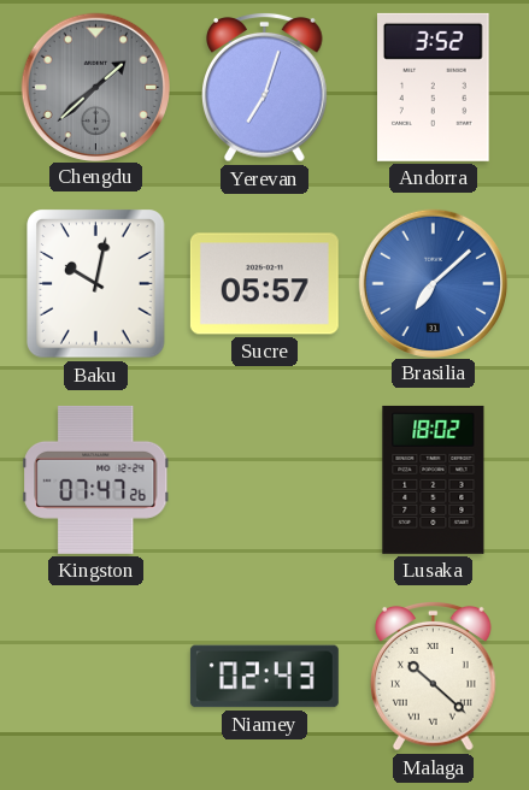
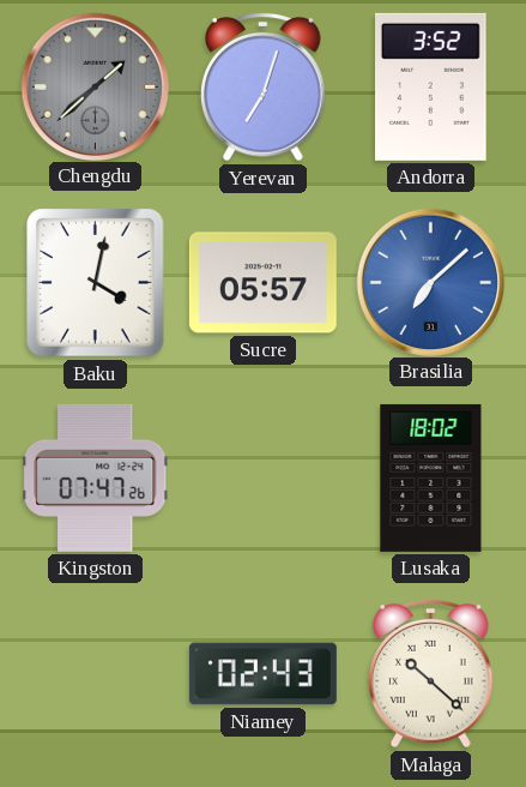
Baku: 10:02 -> 4:02 (96, 283)
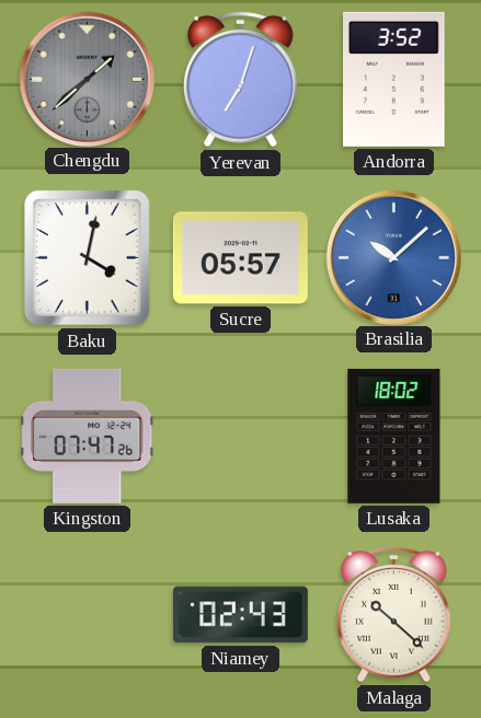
Brasilia: 7:08 -> 10:08 (393, 257)
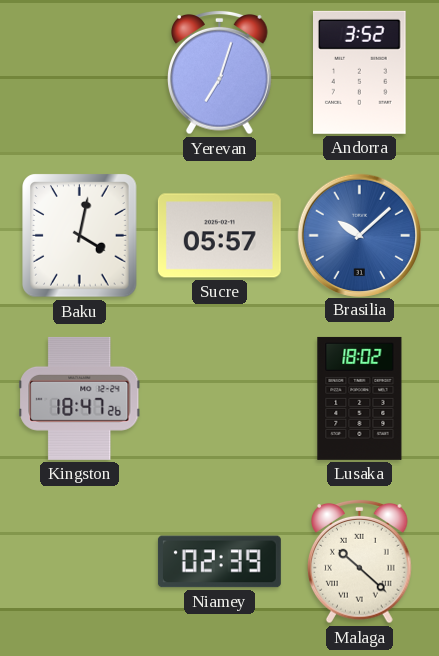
Chengdu: 1:38 -> none (87, 79)
Kingston: 07:47 -> 18:47 (80, 398)
Niamey: 02:43 -> 02:39 (219, 562)
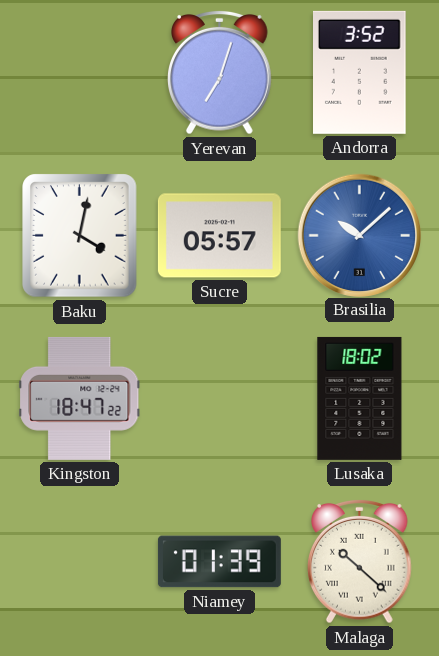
Kingston: 18:47:26 -> 18:47:22 (80, 398)
Niamey: 02:39 -> 01:39 (219, 562)
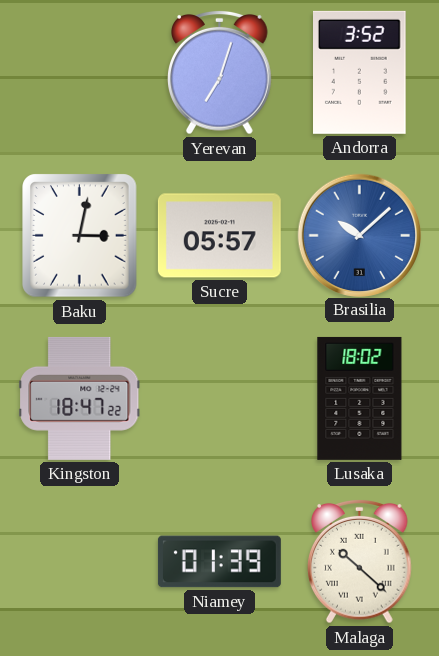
Baku: 4:02 -> 3:02 (80, 236)
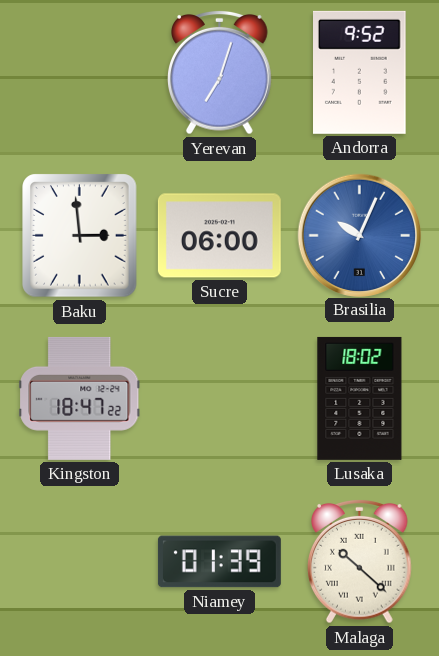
Andorra: 3:52 -> 9:52 (360, 72)
Baku: 3:02 -> 2:59 (80, 236)
Sucre: 05:57 -> 06:00 (219, 236)
Brasilia: 10:08 -> 10:04 (359, 235)
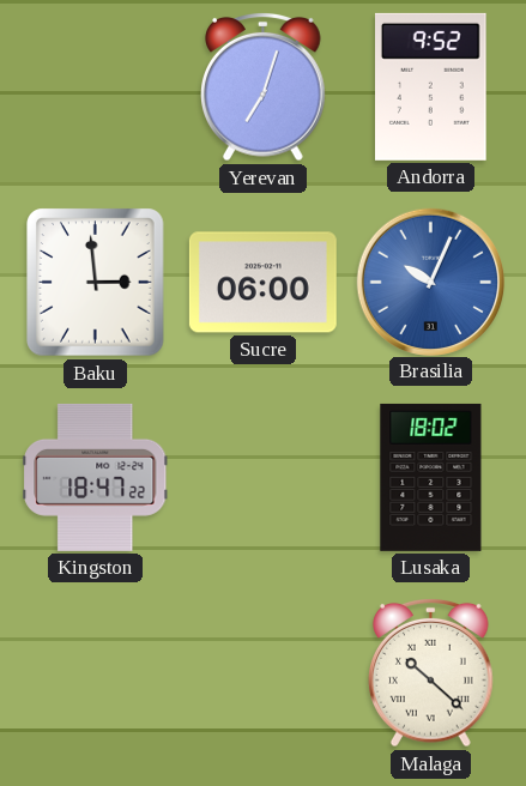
Niamey: 01:39 -> none (219, 562)
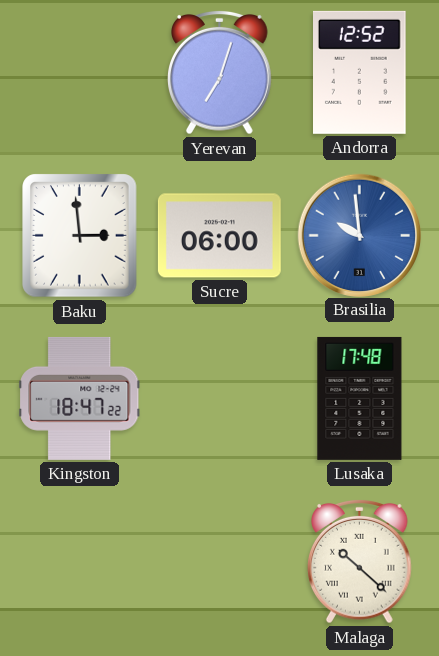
Andorra: 9:52 -> 12:52 (360, 72)
Brasilia: 10:04 -> 9:59 (359, 235)
Lusaka: 18:02 -> 17:48 (360, 398)
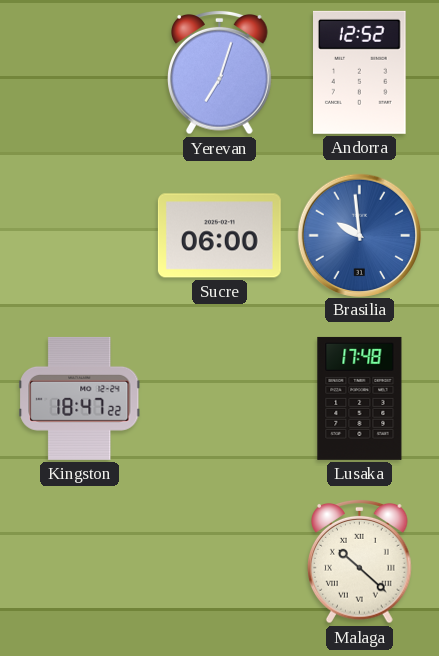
Baku: 2:59 -> none (80, 236)
